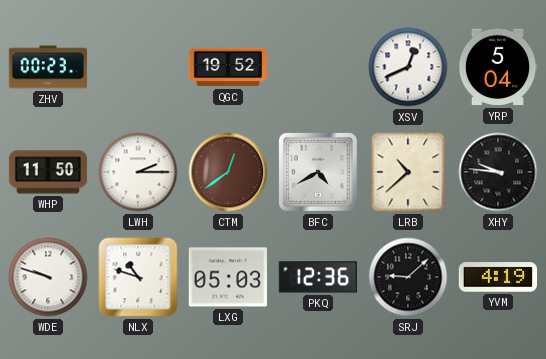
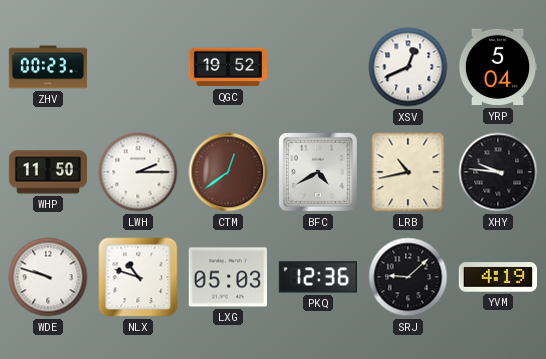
LRB: 10:38 -> 10:43 (408, 172)
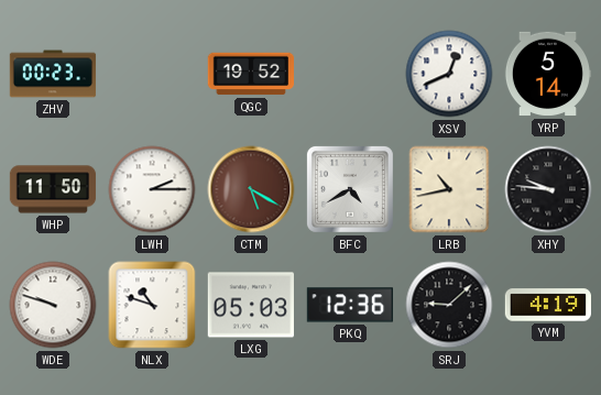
YRP: 5:04 -> 5:14 (547, 74)
CTM: 12:39 -> 5:20 (251, 189)
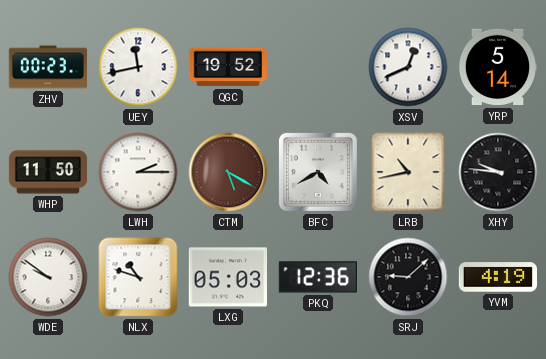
UEY: none -> 11:43 (138, 67)
WDE: 9:48 -> 9:51 (48, 277)
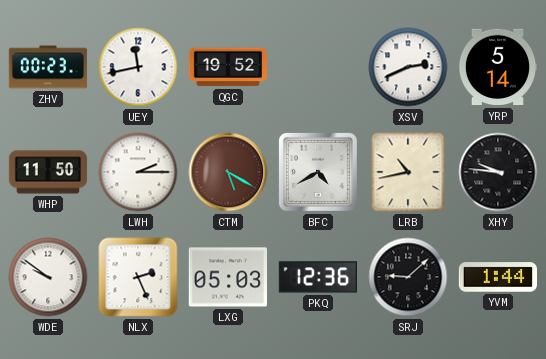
XSV: 12:41 -> 2:41 (408, 67)
NLX: 10:48 -> 2:26 (138, 277)
YVM: 4:19 -> 1:44 (497, 277)
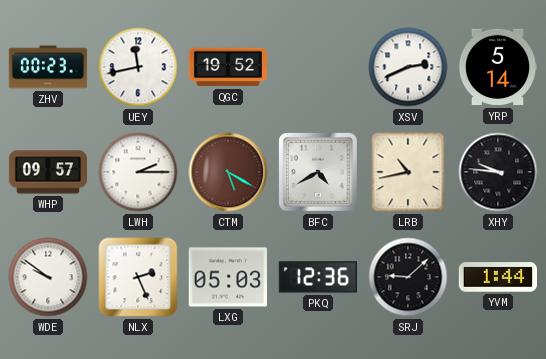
WHP: 11:50 -> 09:57 (48, 172)
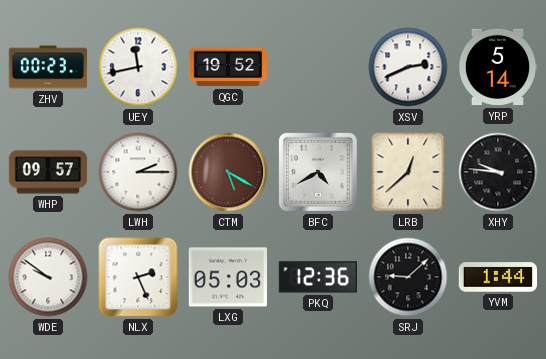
LRB: 10:43 -> 12:38 (408, 172)
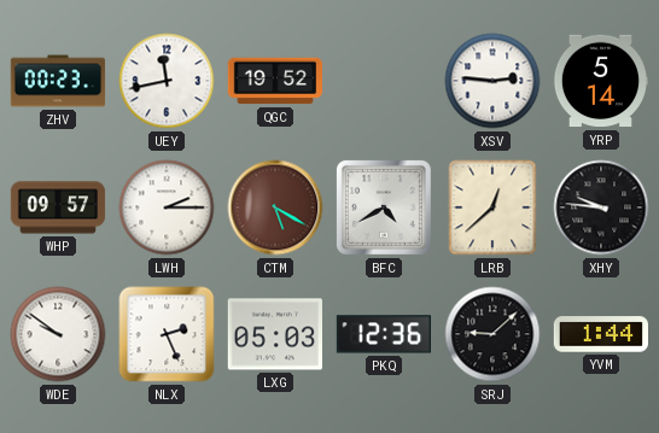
XSV: 2:41 -> 2:46 (492, 81)
